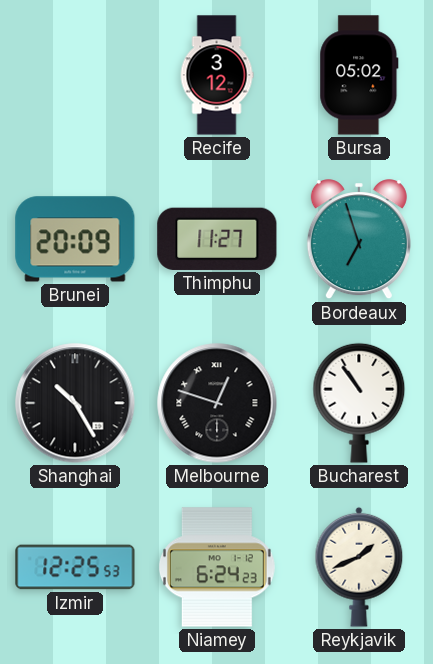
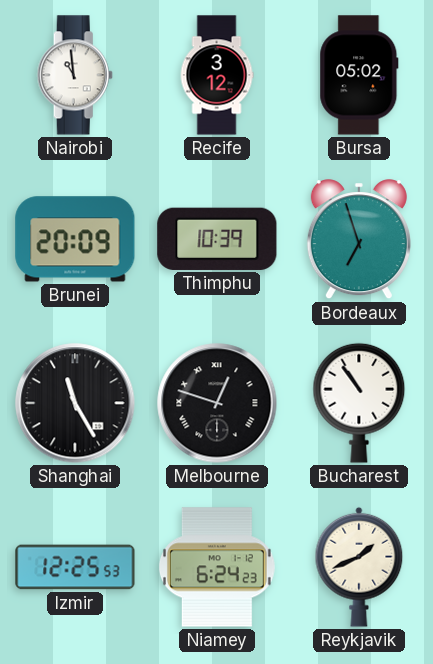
Nairobi: none -> 10:59 (75, 75)
Thimphu: 11:27 -> 10:39 (217, 239)
Shanghai: 10:25 -> 11:25 (75, 403)
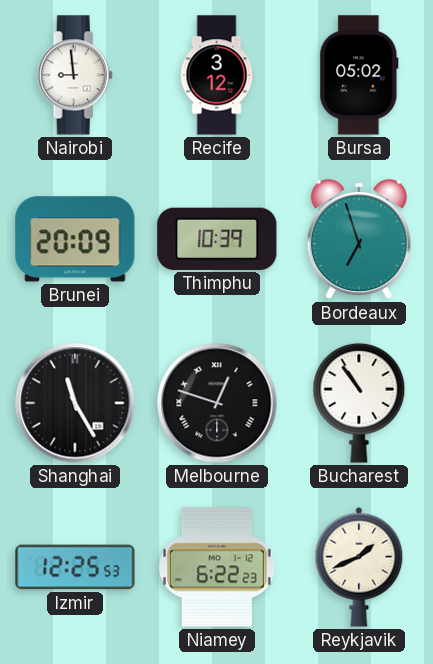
Nairobi: 10:59 -> 8:59 (75, 75)
Niamey: 6:24 -> 6:22 (217, 567)
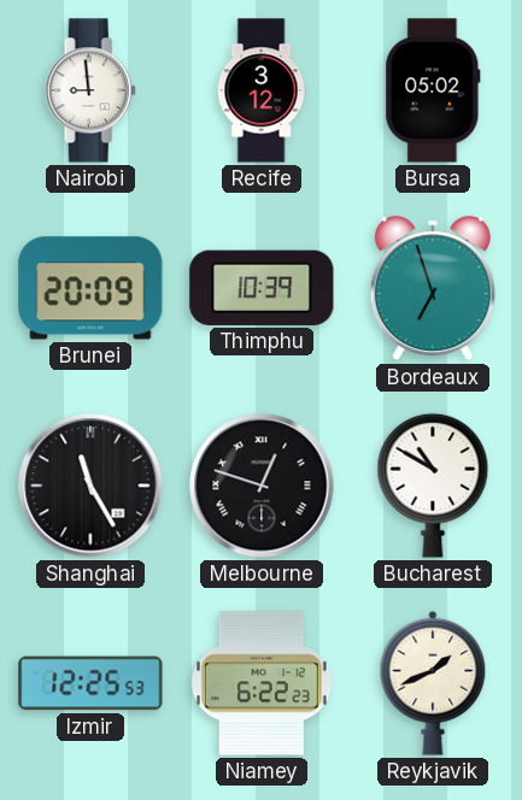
Bucharest: 10:54 -> 10:50 (433, 486)
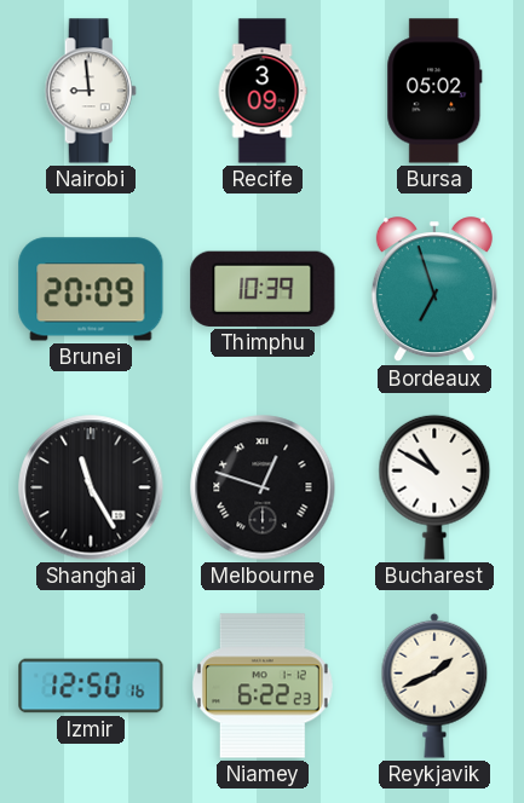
Recife: 3:12 -> 3:09 (263, 91)
Izmir: 12:25 -> 12:50 (91, 686)
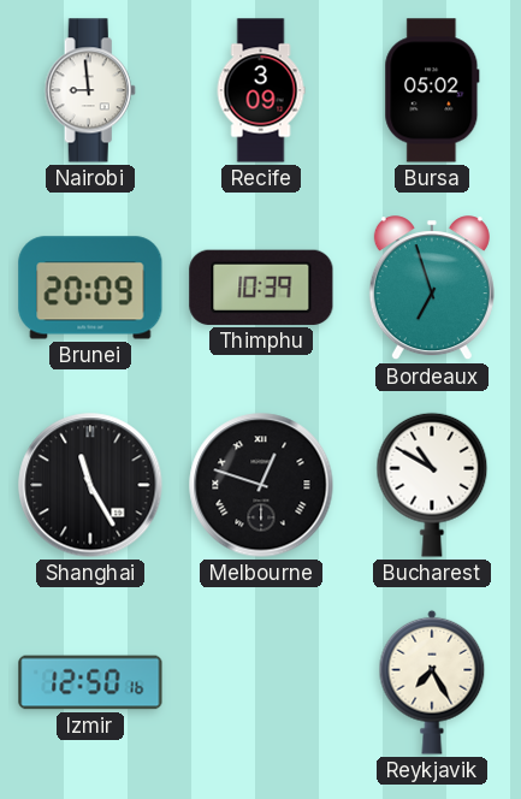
Niamey: 6:22 -> none (263, 686)
Reykjavik: 1:41 -> 7:25 (432, 682)
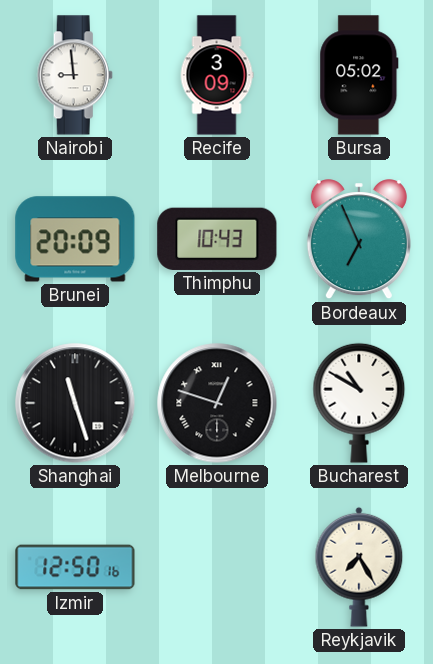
Thimphu: 10:39 -> 10:43 (217, 239)
Bordeaux: 6:57 -> 6:56 (359, 240)
Shanghai: 11:25 -> 11:27 (75, 403)
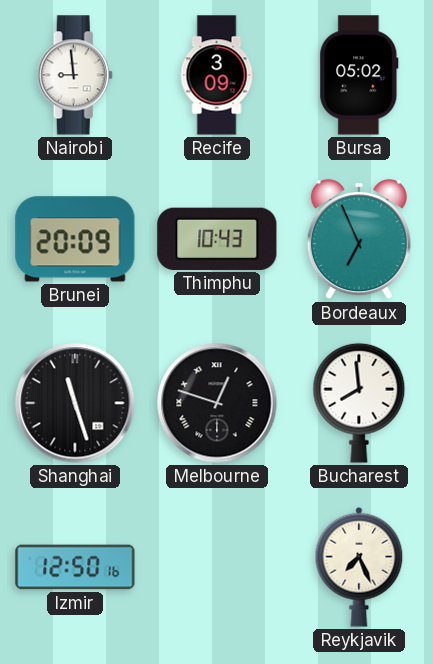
Bucharest: 10:50 -> 7:59 (359, 403)
Reykjavik: 7:25 -> 7:26 (359, 567)
